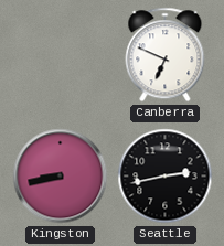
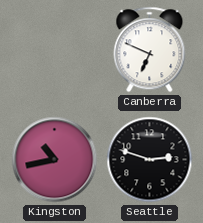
Kingston: 8:43 -> 10:43 (55, 160)
Seattle: 2:43 -> 2:48 (150, 160)
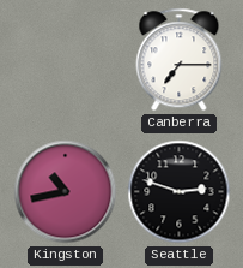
Canberra: 6:49 -> 7:15 (180, 60)
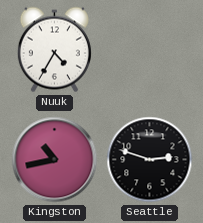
Nuuk: none -> 4:35 (54, 50)
Canberra: 7:15 -> none (180, 60)
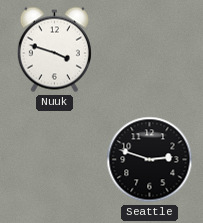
Nuuk: 4:35 -> 3:48 (54, 50)
Kingston: 10:43 -> none (55, 160)
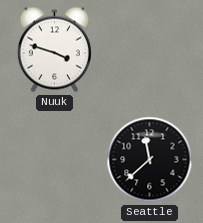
Seattle: 2:48 -> 11:38 (150, 160)
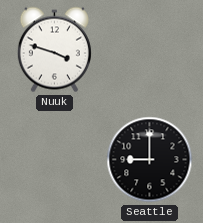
Seattle: 11:38 -> 9:00 (150, 160)
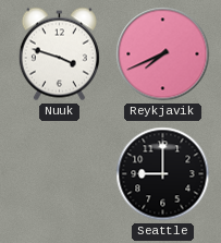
Reykjavik: none -> 7:41 (163, 54)
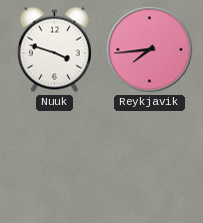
Reykjavik: 7:41 -> 7:44 (150, 50)
Seattle: 9:00 -> none (163, 174)
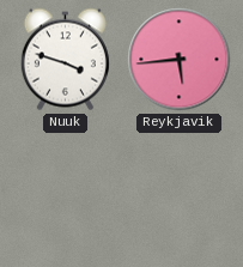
Reykjavik: 7:44 -> 5:44 (180, 60)
